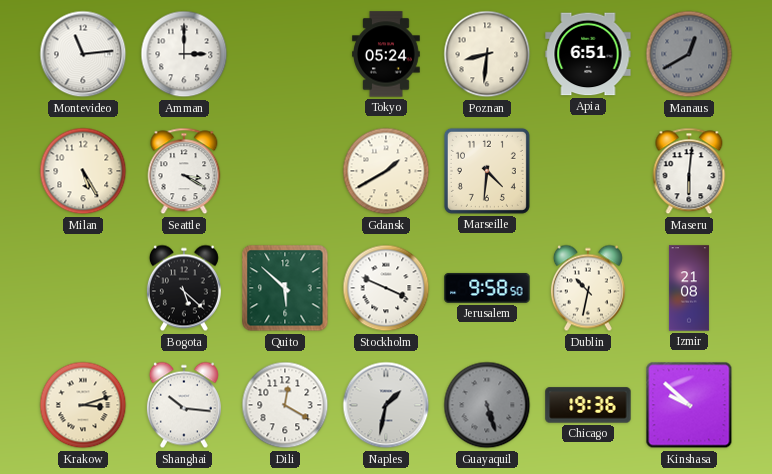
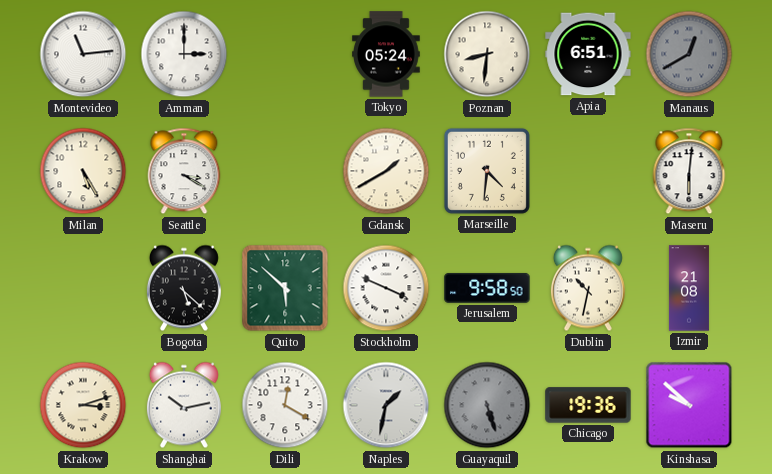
Shanghai: 10:16 -> 10:13 (184, 405)
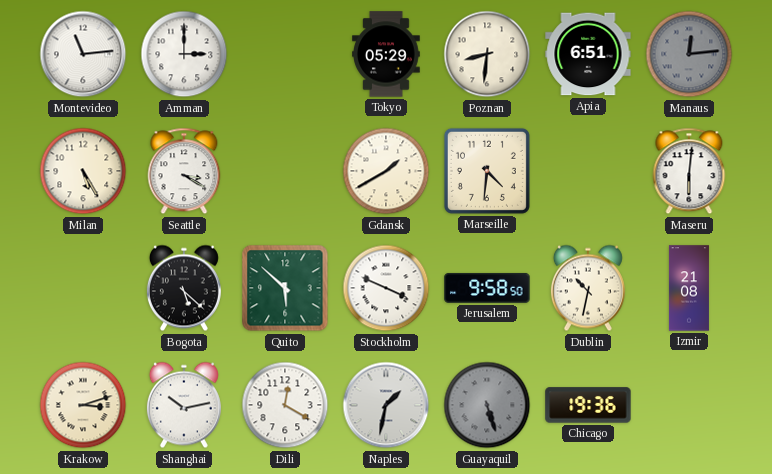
Tokyo: 05:24 -> 05:29 (386, 54)
Manaus: 12:40 -> 12:14 (689, 54)
Kinshasa: 9:52 -> none (689, 405)
